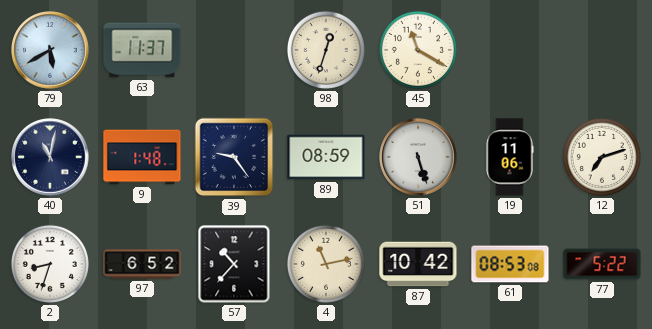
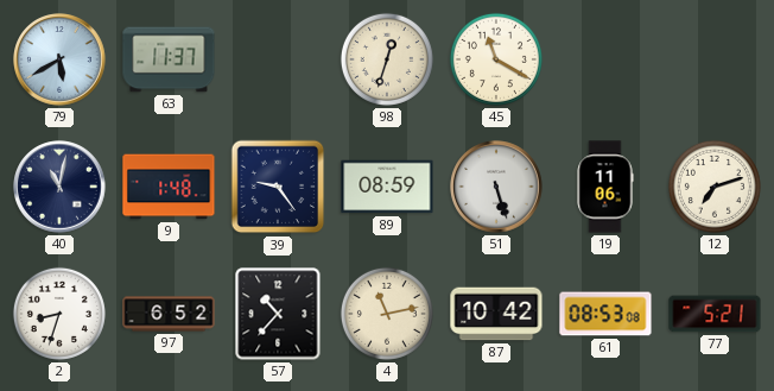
77: 5:22 -> 5:21 (715, 314)
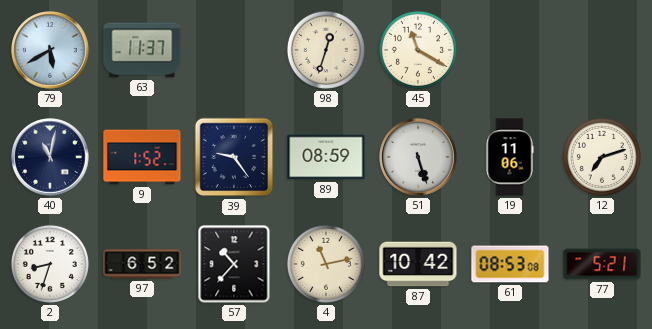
9: 1:48 -> 1:52 (142, 157)
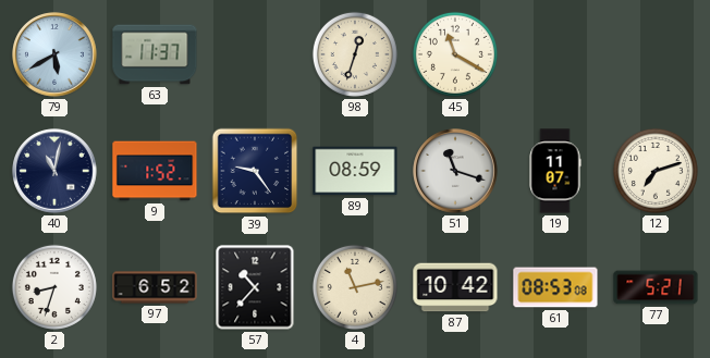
51: 5:27 -> 11:18 (455, 171)
19: 11:06 -> 11:07 (555, 171)
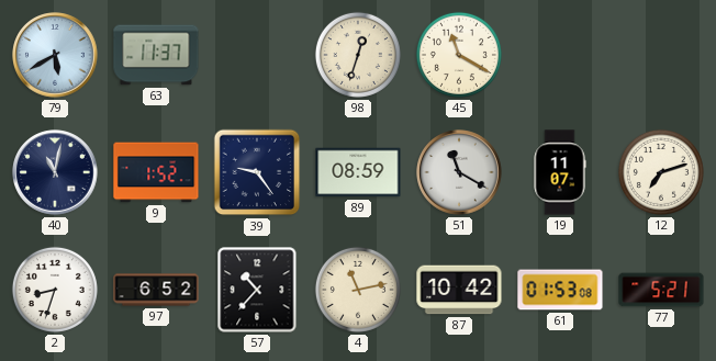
51: 11:18 -> 11:20 (459, 172)
61: 08:53 -> 01:53 (560, 290)
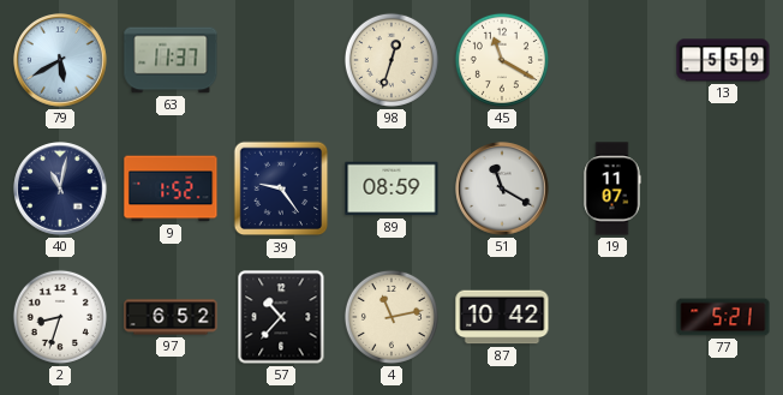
13: none -> 5:59 (723, 60)
12: 7:12 -> none (661, 172)
61: 01:53 -> none (560, 290)
